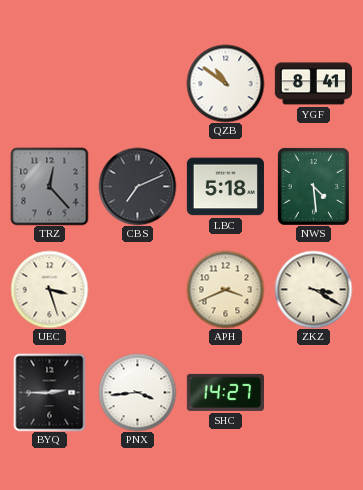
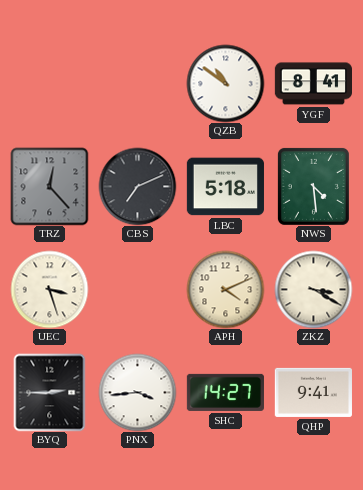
APH: 3:41 -> 4:11 (225, 289)
QHP: none -> 9:41 (313, 392)
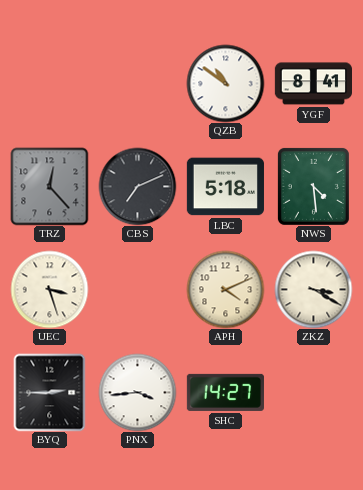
QHP: 9:41 -> none (313, 392)
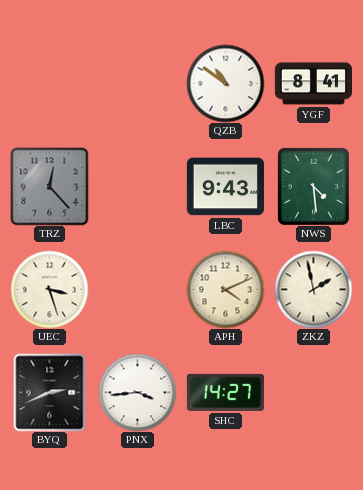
CBS: 7:11 -> none (137, 186)
LBC: 5:18 -> 9:43 (225, 187)
ZKZ: 3:20 -> 1:58 (313, 289)
BYQ: 2:45 -> 2:41 (50, 392)
